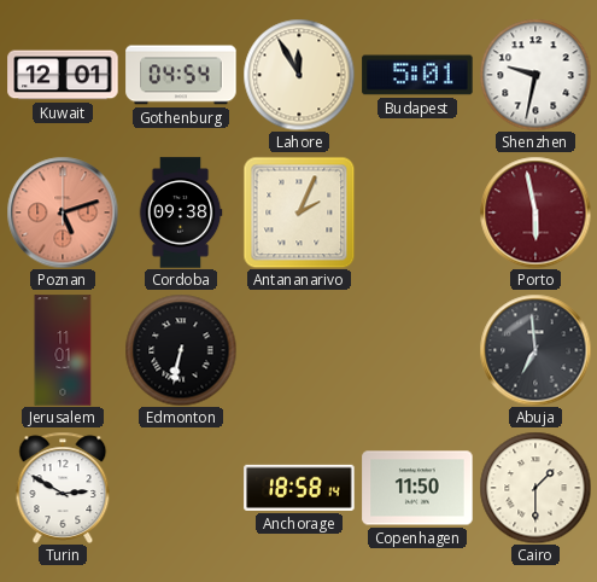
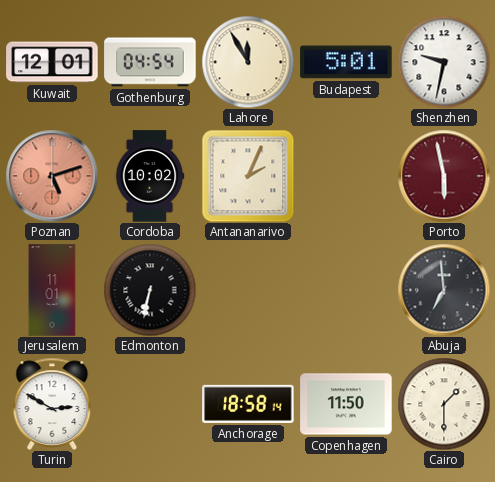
Cordoba: 09:38 -> 10:02 (150, 176)
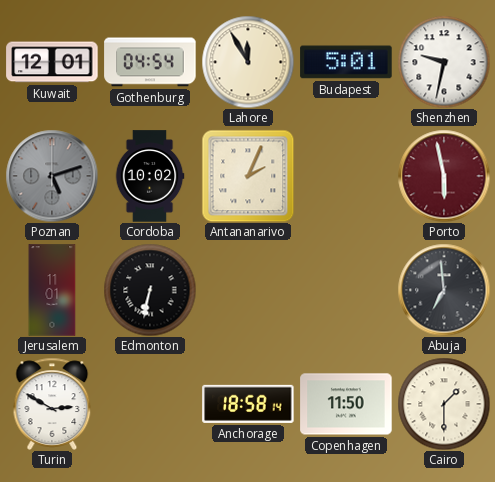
Poznan dial: salmon -> grey (52, 176)
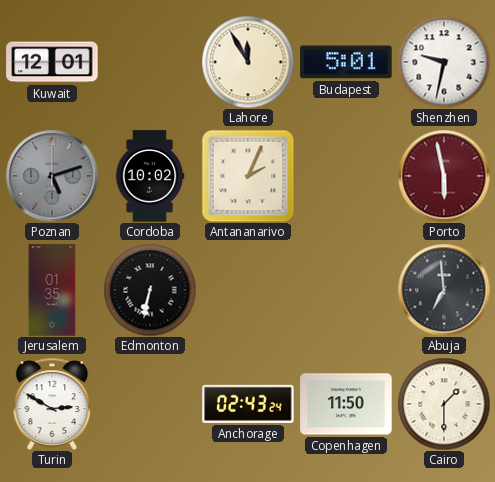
Gothenburg: 04:54 -> none (150, 62)
Jerusalem: 11:01 -> 01:35 (52, 290)
Anchorage: 18:58 -> 02:43 (248, 404)
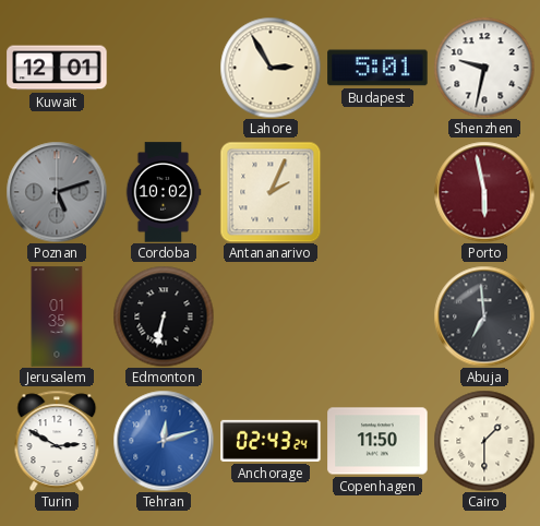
Lahore: 11:55 -> 2:55 (271, 68)
Tehran: none -> 12:12 (164, 441)
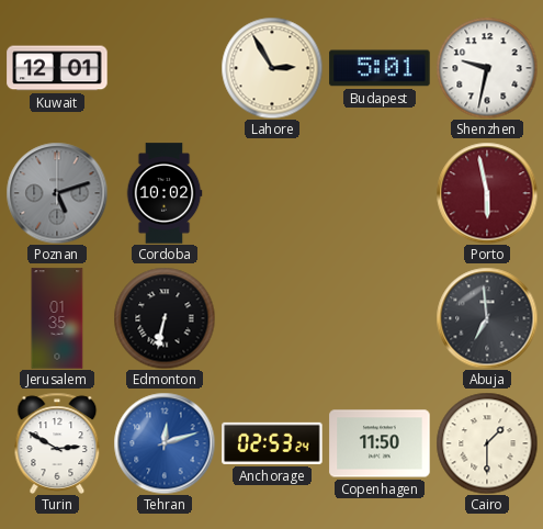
Antananarivo: 2:04 -> none (271, 192)
Anchorage: 02:43 -> 02:53 (272, 443)
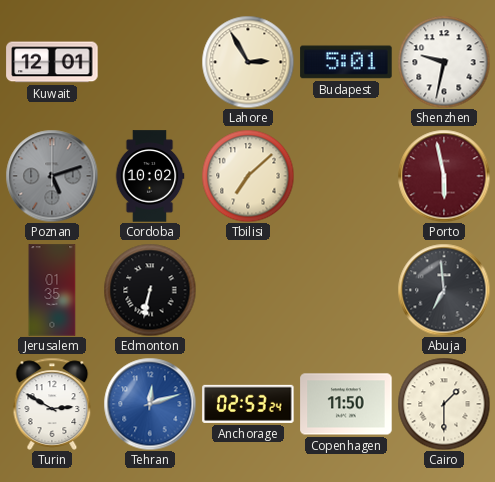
Tbilisi: none -> 7:08 (248, 176)
